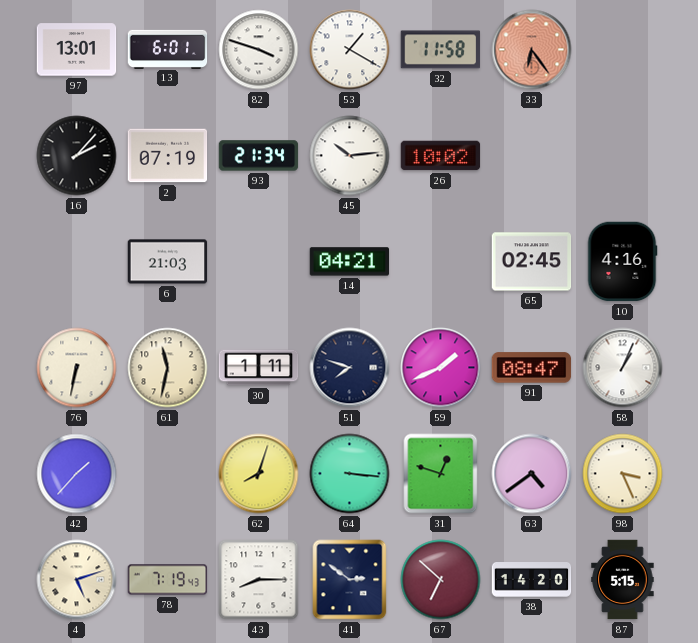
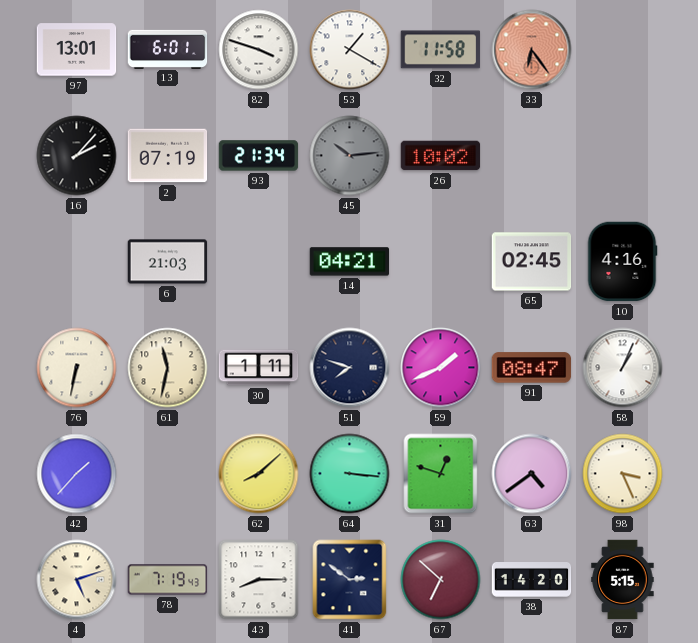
45 dial: white -> grey (350, 156)
62: 8:03 -> 8:08 (259, 474)
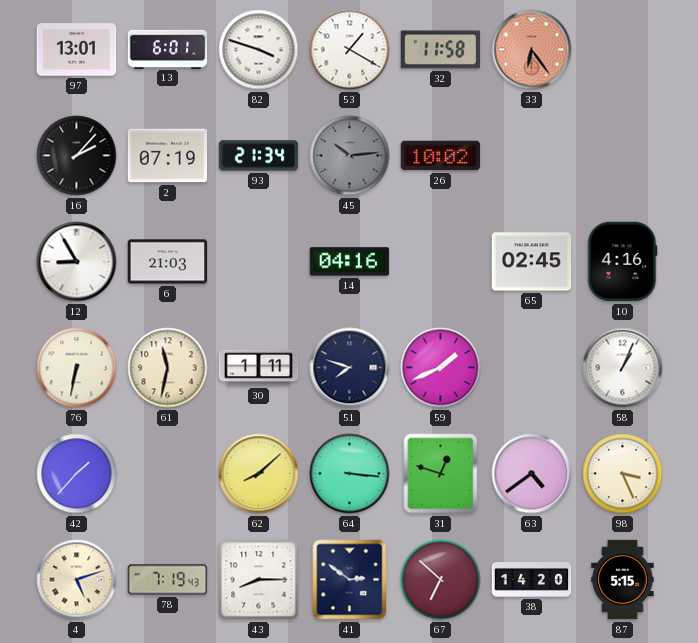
12: none -> 8:55 (77, 262)
14: 04:21 -> 04:16 (350, 262)
91: 08:47 -> none (532, 368)
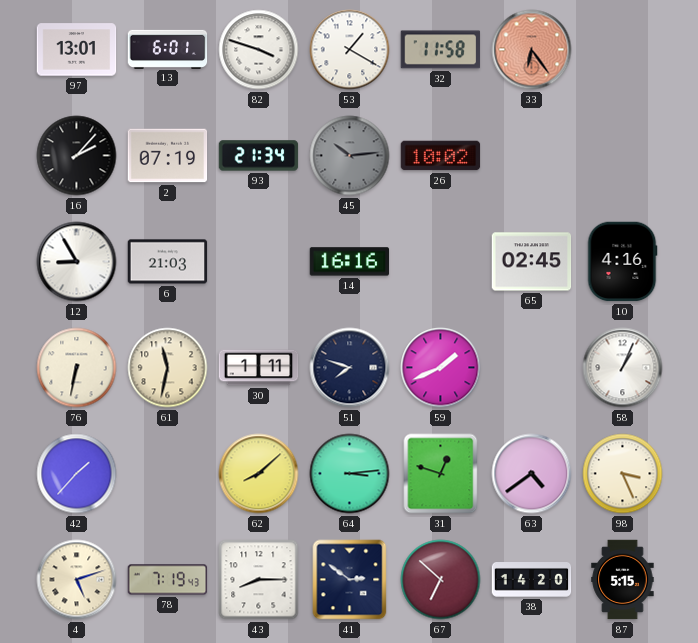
14: 04:16 -> 16:16 (350, 262)
64: 3:16 -> 3:14 (350, 474)
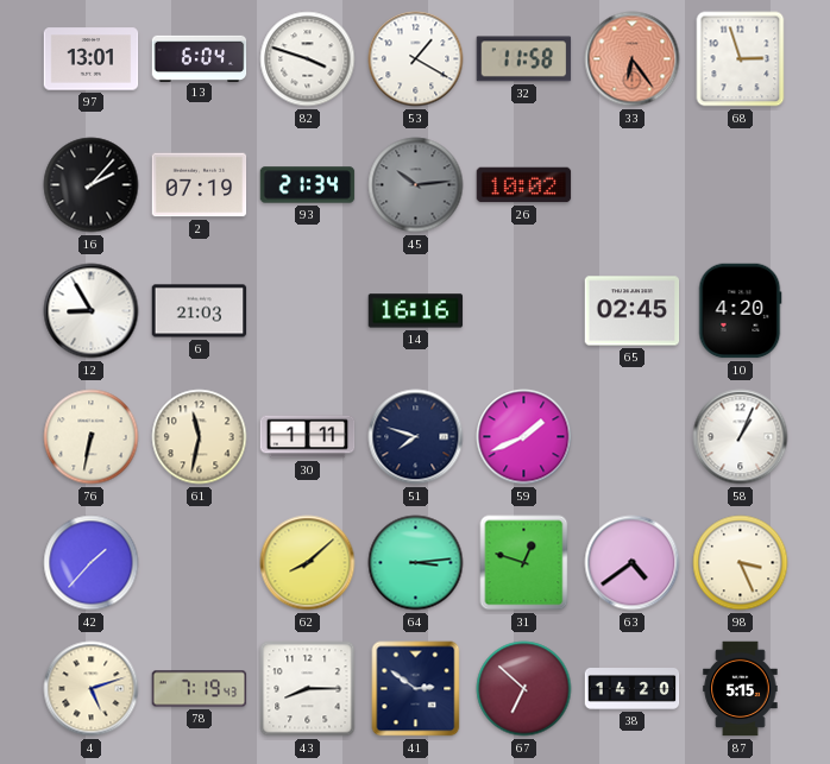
13: 6:01 -> 6:04 (200, 58)
68: none -> 2:57 (741, 59)
10: 4:16 -> 4:20 (740, 311)
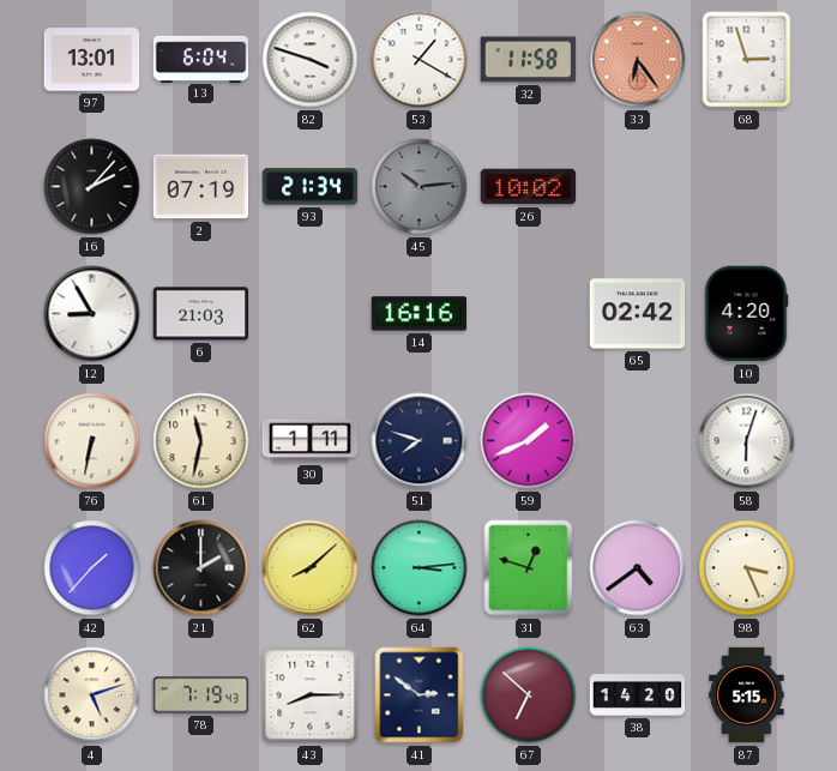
65: 02:45 -> 02:42 (638, 314)
58: 1:04 -> 6:03 (747, 441)
21: none -> 2:00 (201, 568)
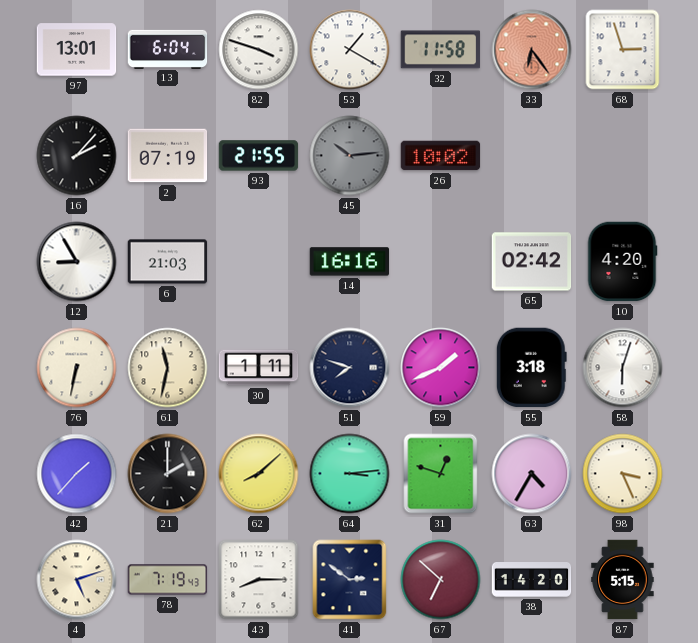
93: 21:34 -> 21:55 (259, 156)
55: none -> 3:18 (531, 368)
63: 4:39 -> 4:35 (532, 474)
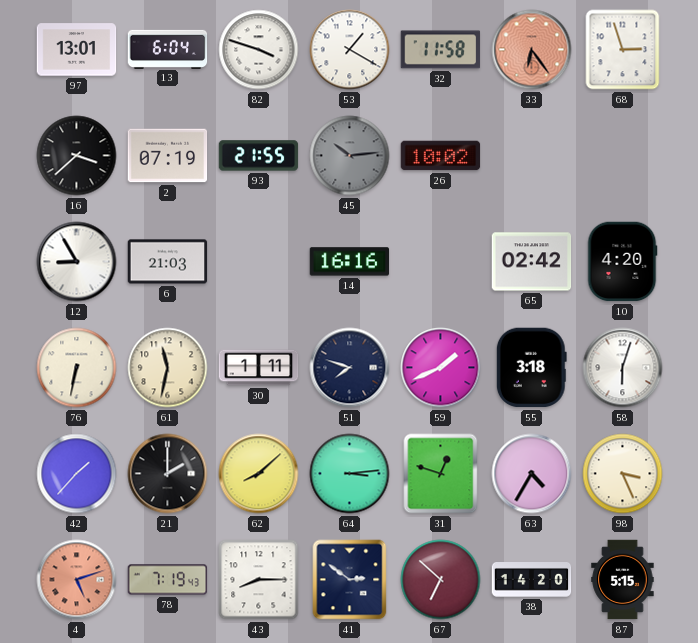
16: 2:07 -> 3:38 (77, 156)
4 dial: cream -> salmon (77, 580)
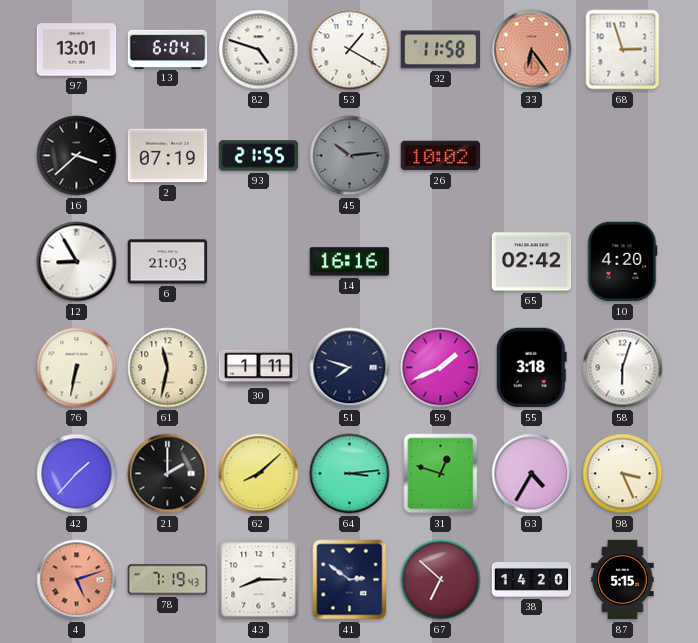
82: 3:48 -> 4:48 (259, 50)
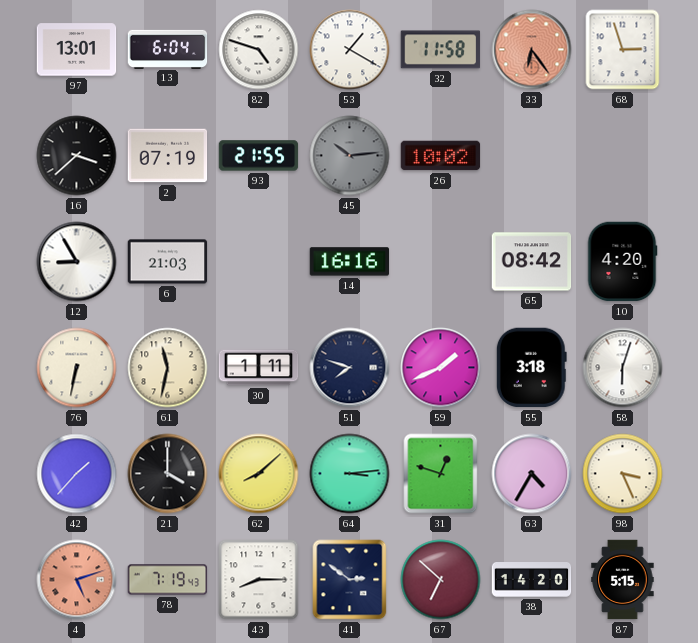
65: 02:42 -> 08:42 (532, 262)
21: 2:00 -> 4:00 (168, 474)
